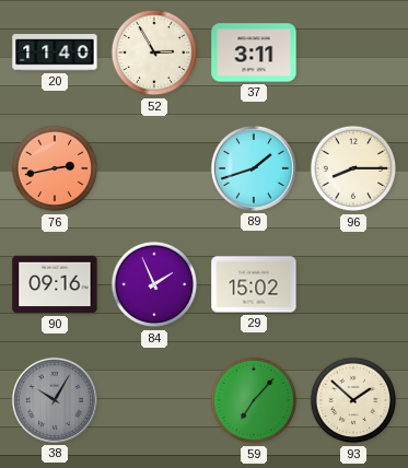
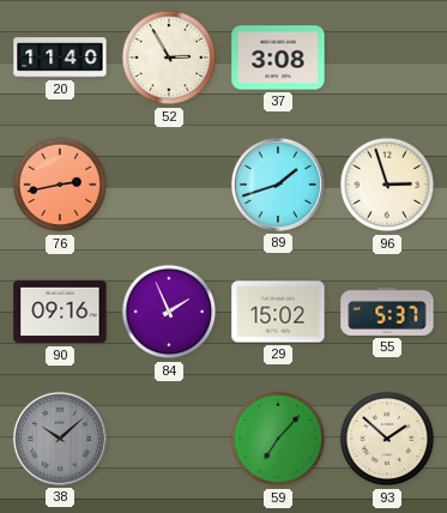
37: 3:11 -> 3:08 (278, 58)
96: 8:15 -> 2:57 (387, 185)
55: none -> 5:37 (387, 312)
38: 10:05 -> 10:08 (60, 439)
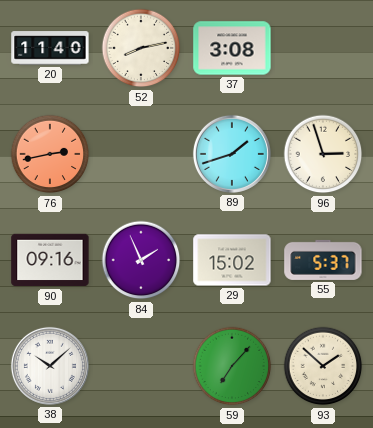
52: 2:55 -> 8:13 (141, 48)
38 dial: grey -> white (50, 366)
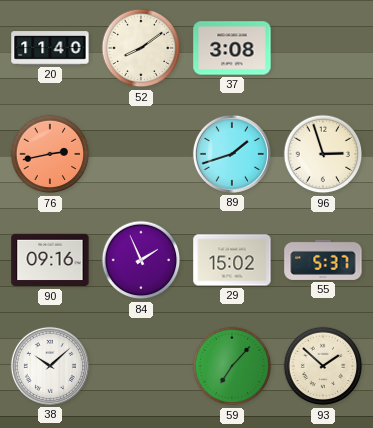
52: 8:13 -> 8:09 (141, 48)
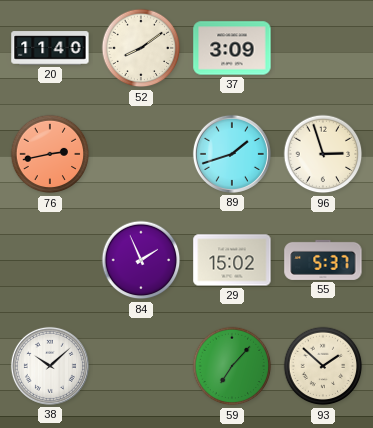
37: 3:08 -> 3:09 (232, 48)
90: 09:16 -> none (50, 260)
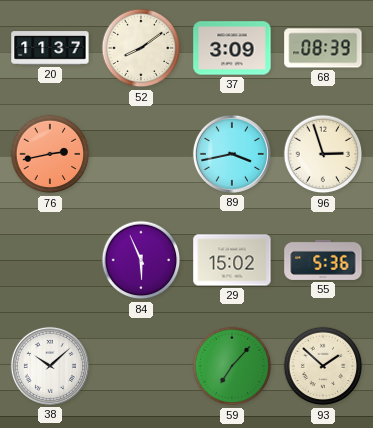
20: 11:40 -> 11:37 (50, 48)
68: none -> 08:39 (323, 48)
89: 1:42 -> 3:43 (232, 154)
84: 1:56 -> 5:56 (141, 260)
55: 5:37 -> 5:36 (323, 260)
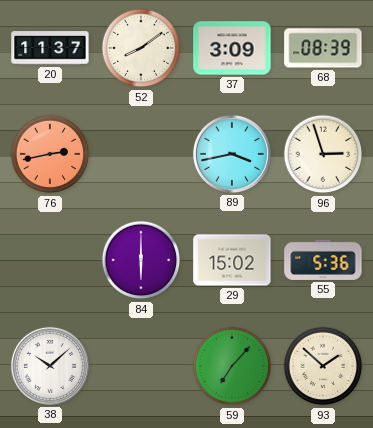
84: 5:56 -> 6:00 (141, 260)
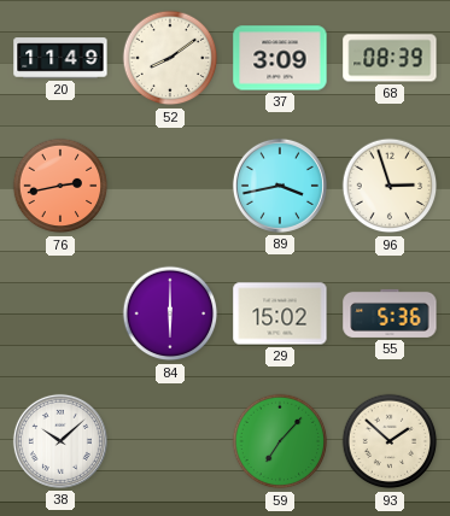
20: 11:37 -> 11:49 (60, 58)
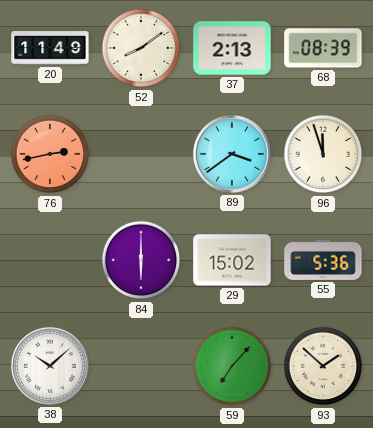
37: 3:09 -> 2:13 (232, 48)
89: 3:43 -> 3:39 (232, 154)
96: 2:57 -> 11:57 (323, 154)
